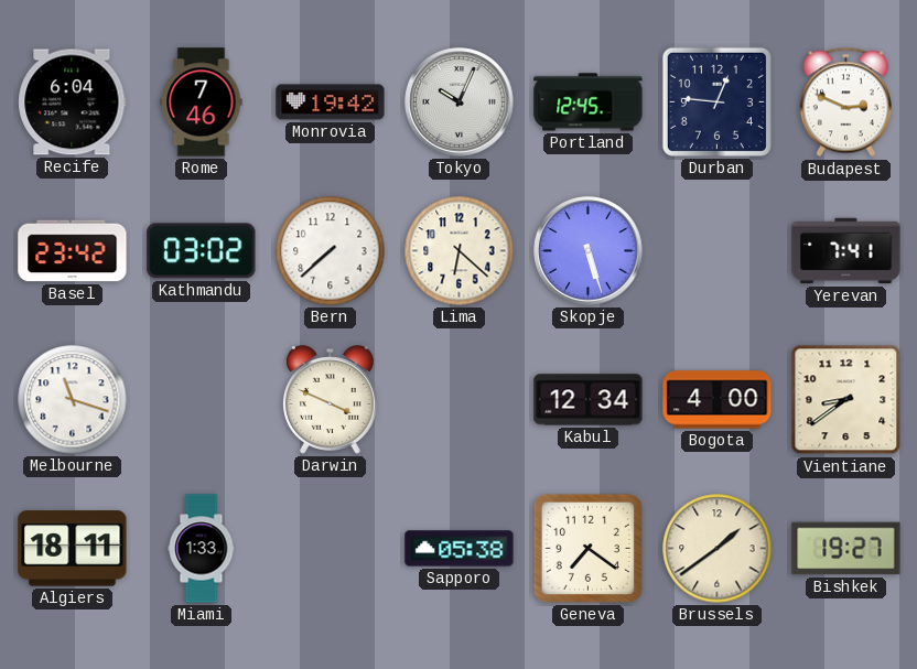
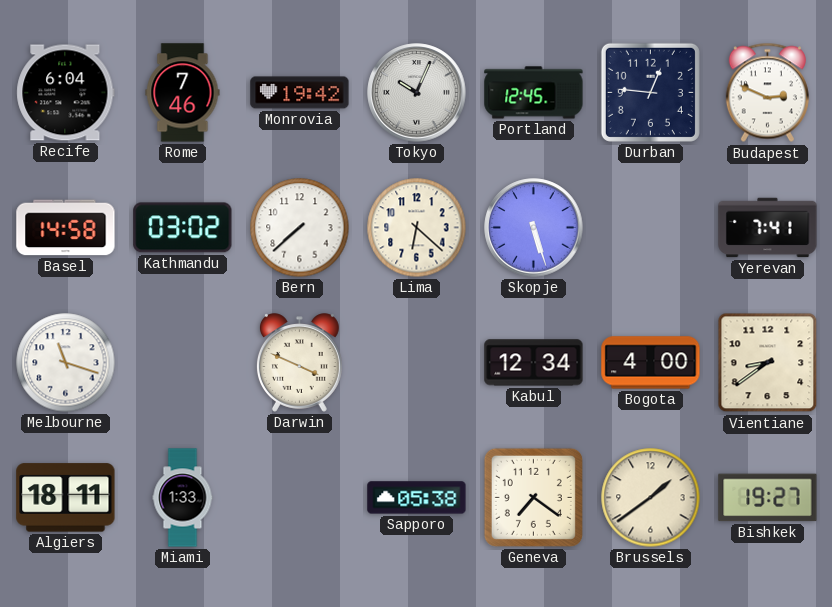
Basel: 23:42 -> 14:58 (66, 228)
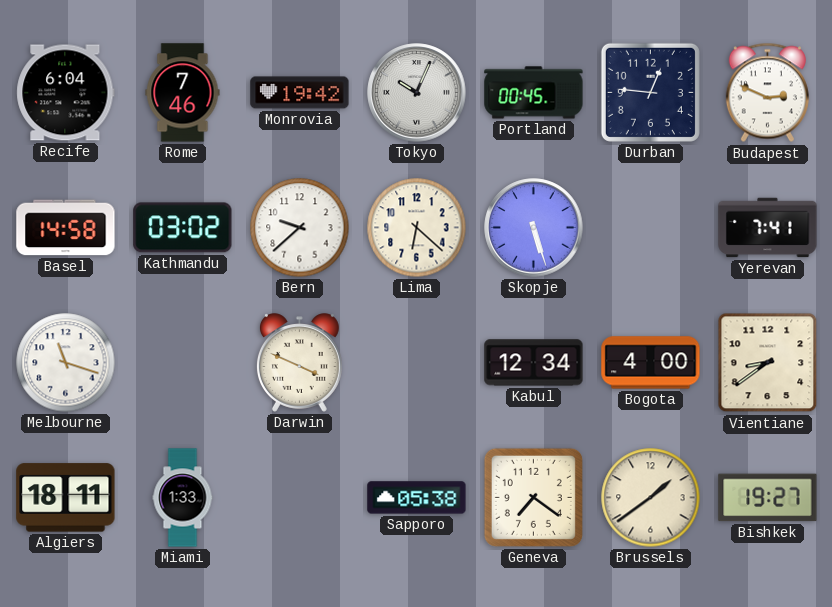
Portland: 12:45 -> 00:45 (534, 93)
Bern: 7:38 -> 9:38 (300, 228)
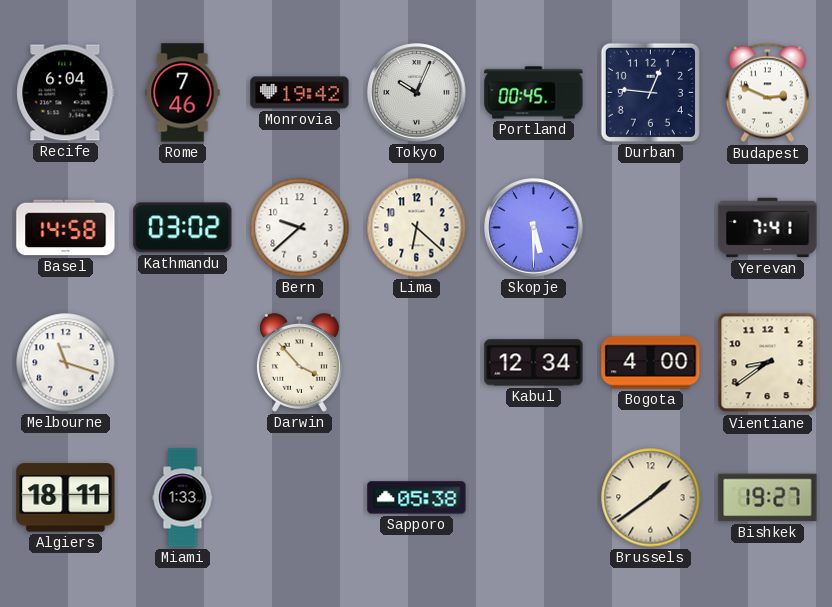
Skopje: 5:27 -> 5:30 (534, 228)
Darwin: 3:49 -> 3:53 (299, 363)
Geneva: 7:21 -> none (533, 497)
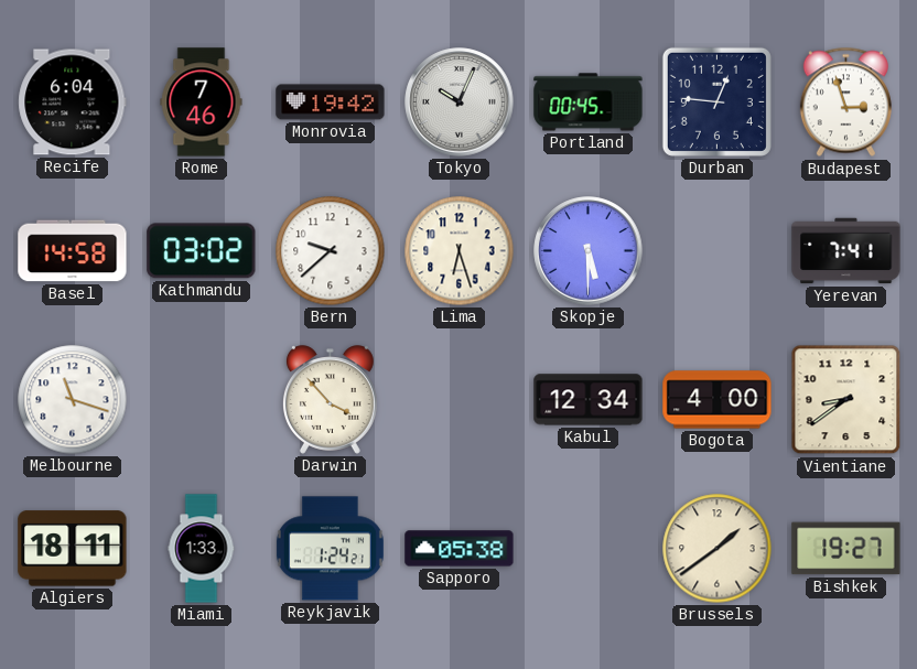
Budapest: 2:49 -> 2:57 (845, 102)
Lima: 6:22 -> 6:27 (460, 251)
Reykjavik: none -> 1:24 (330, 549)
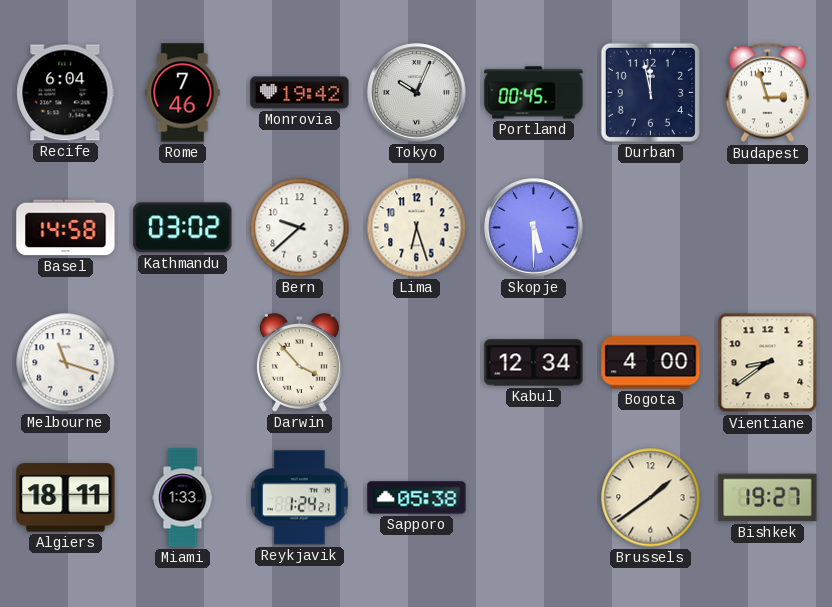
Durban: 12:46 -> 11:58 (650, 92)
Yerevan: 7:41 -> none (846, 251)
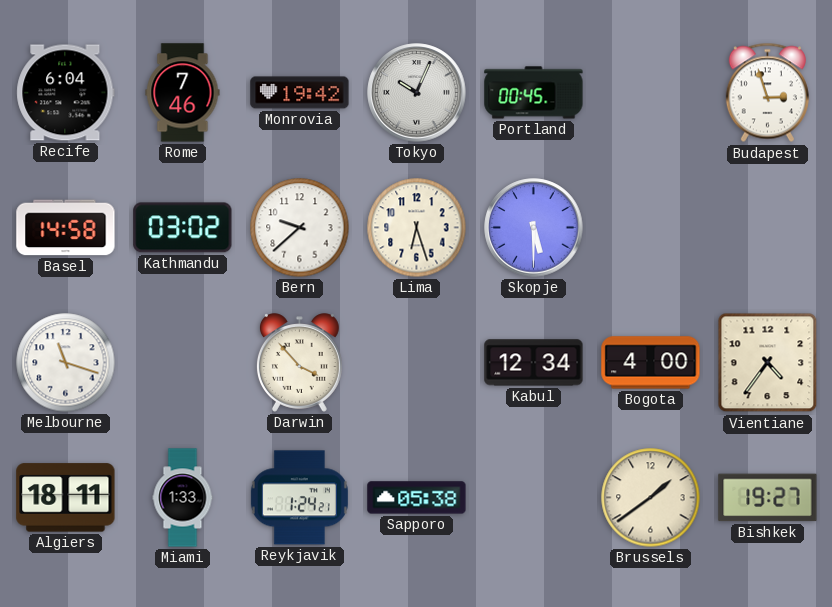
Durban: 11:58 -> none (650, 92)
Vientiane: 8:39 -> 4:36 (768, 363)
